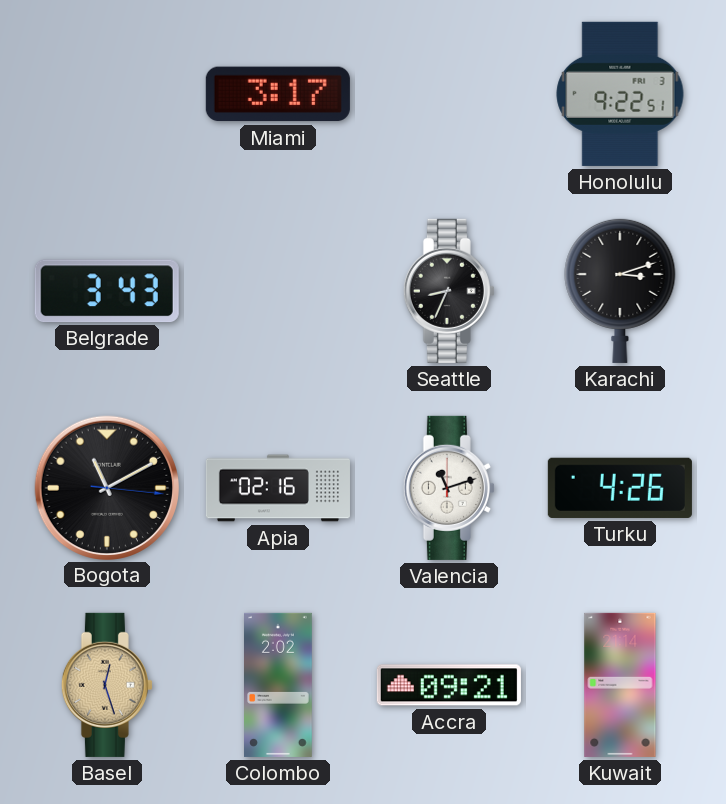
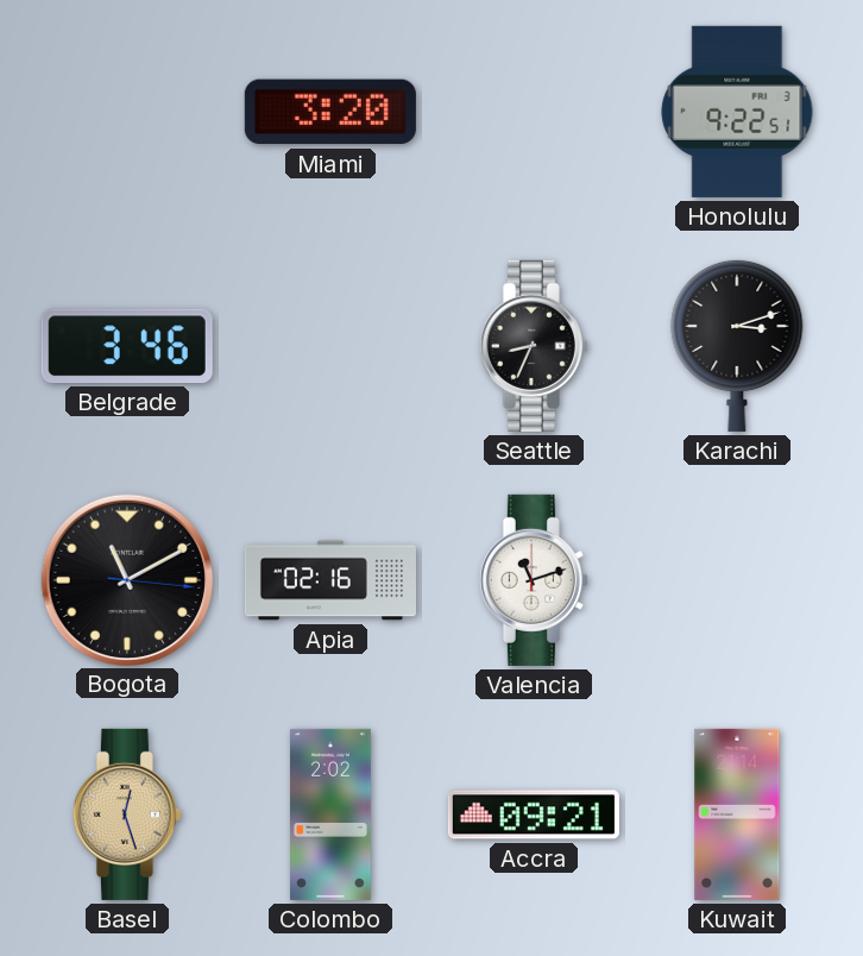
Miami: 3:17 -> 3:20 (330, 112)
Belgrade: 3:43 -> 3:46 (127, 346)
Turku: 4:26 -> none (620, 488)
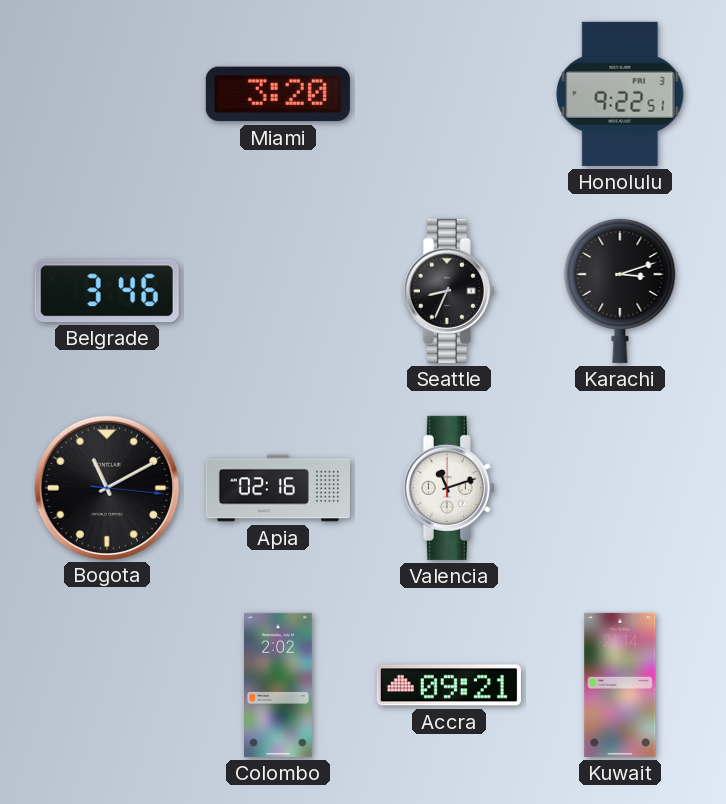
Basel: 12:27 -> none (127, 815)
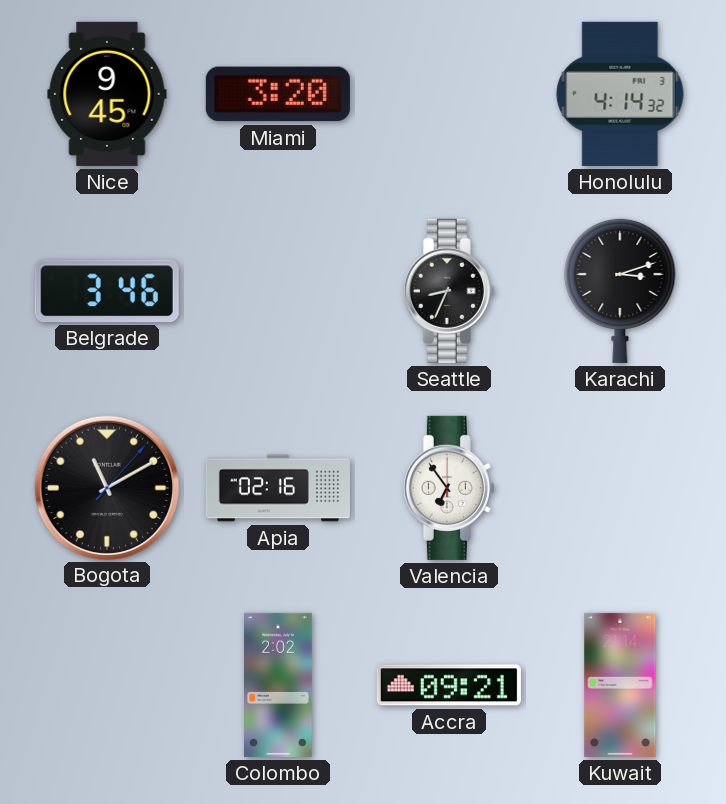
Nice: none -> 9:45 (107, 94)
Honolulu: 9:22 -> 4:14 (620, 94)
Bogota: 11:10:16 -> 11:10:07 (106, 487)
Valencia: 11:12 -> 6:54 (449, 488)
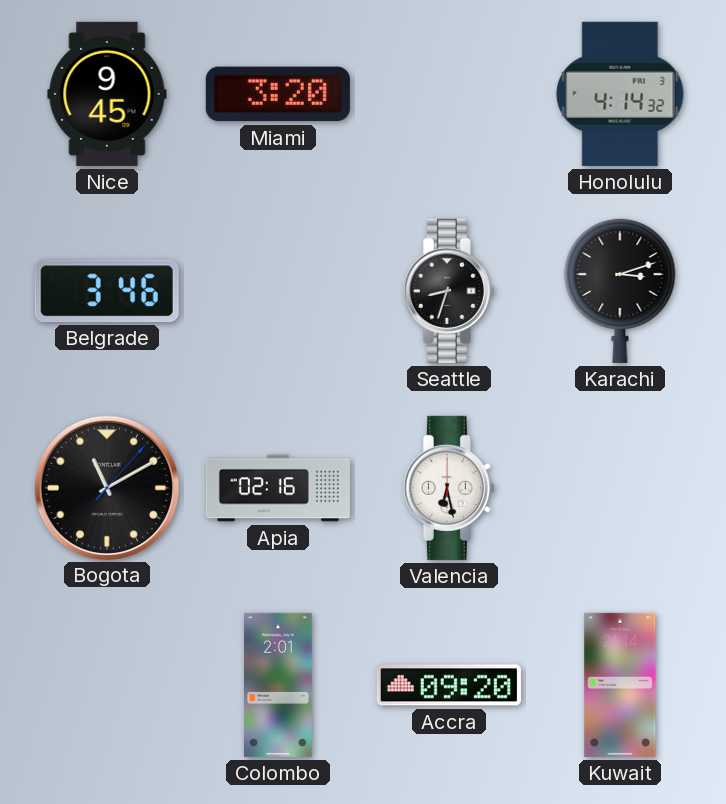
Seattle: 8:34 -> 8:33 (449, 291)
Valencia: 6:54 -> 6:28 (449, 488)
Colombo: 2:02 -> 2:01 (279, 685)
Accra: 09:21 -> 09:20 (449, 685)
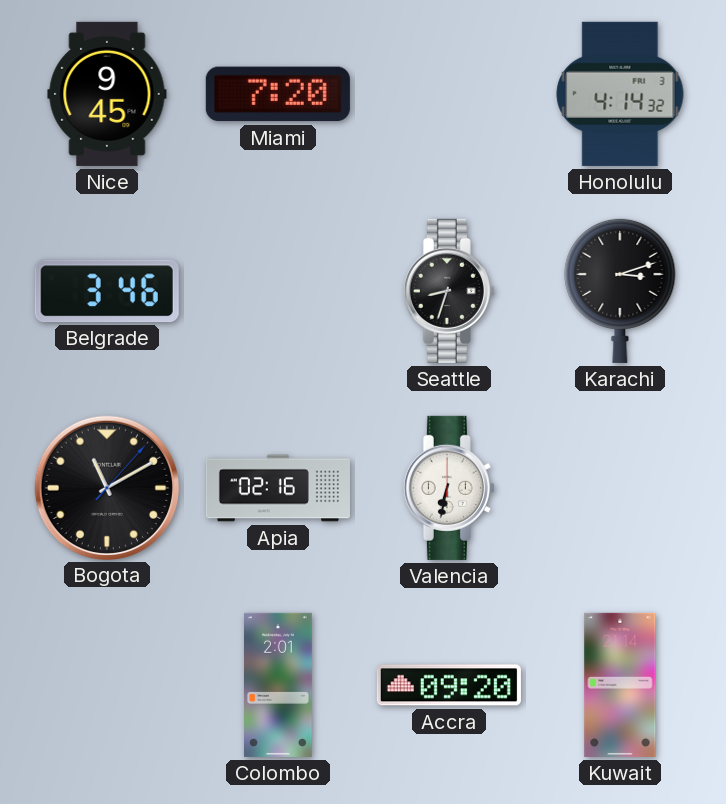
Miami: 3:20 -> 7:20 (278, 94)
Valencia: 6:28 -> 6:32 (449, 488)
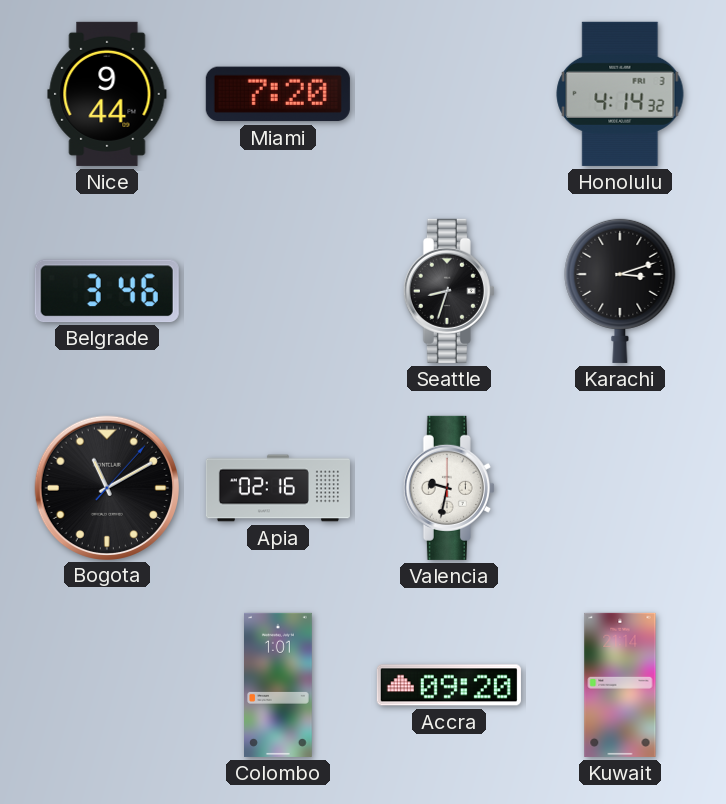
Nice: 9:45 -> 9:44 (107, 94)
Valencia: 6:32 -> 9:32 (449, 488)
Colombo: 2:01 -> 1:01 (279, 685)
